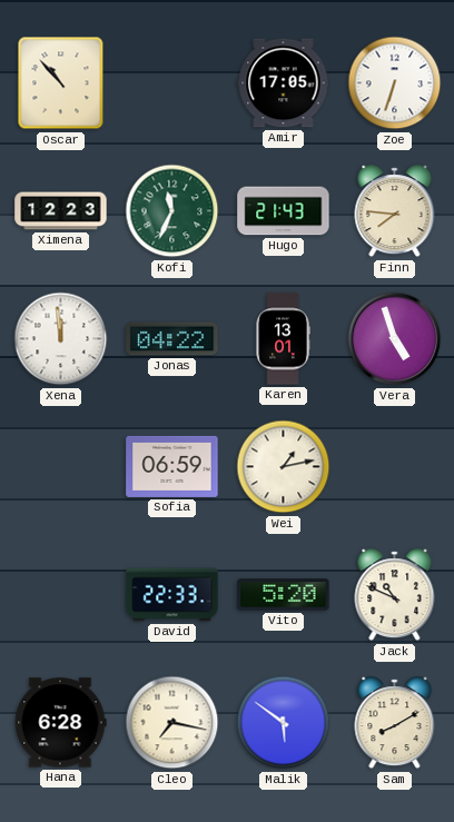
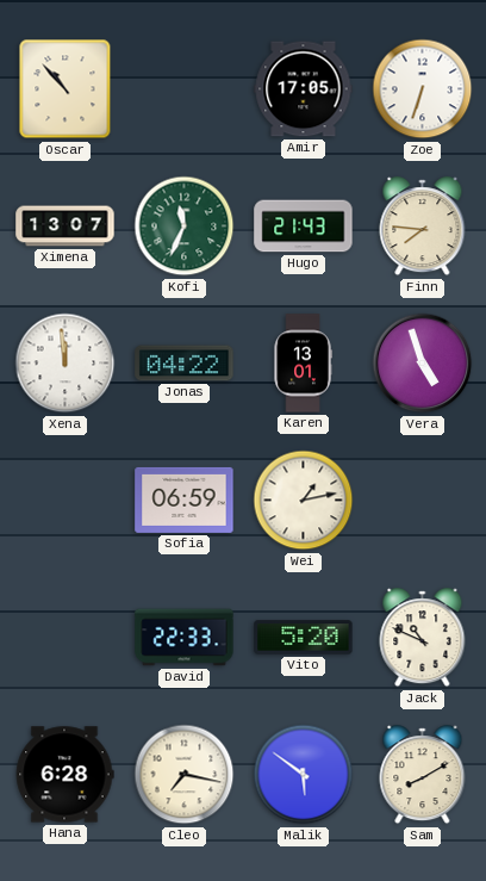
Ximena: 12:23 -> 13:07 (66, 227)
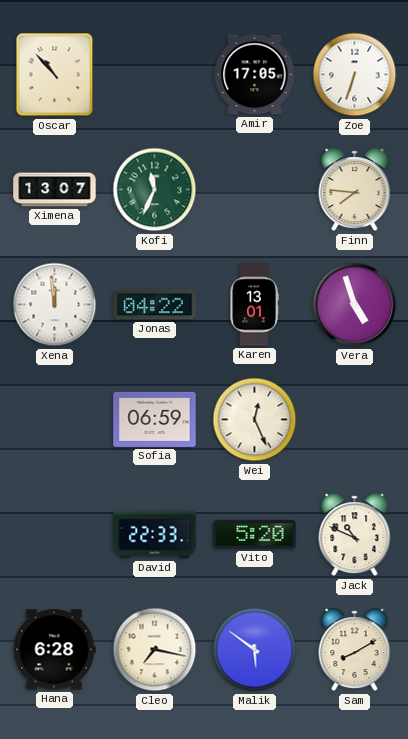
Hugo: 21:43 -> none (304, 227)
Wei: 1:13 -> 12:26 (255, 420)
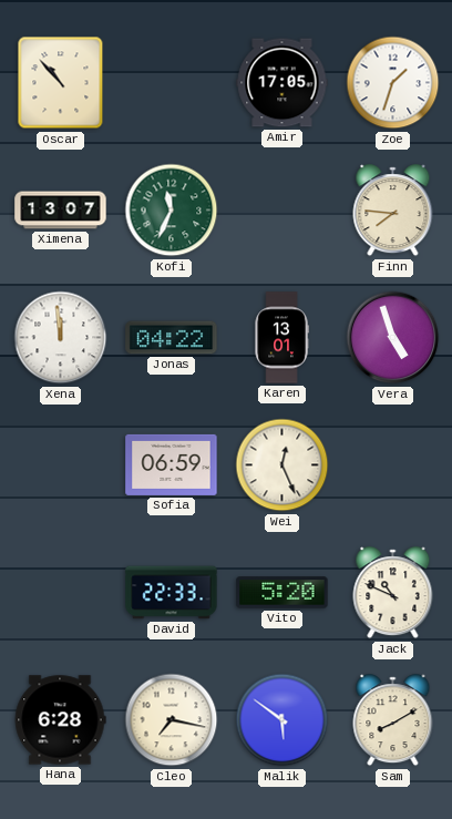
Zoe: 6:33 -> 1:33 (393, 83)
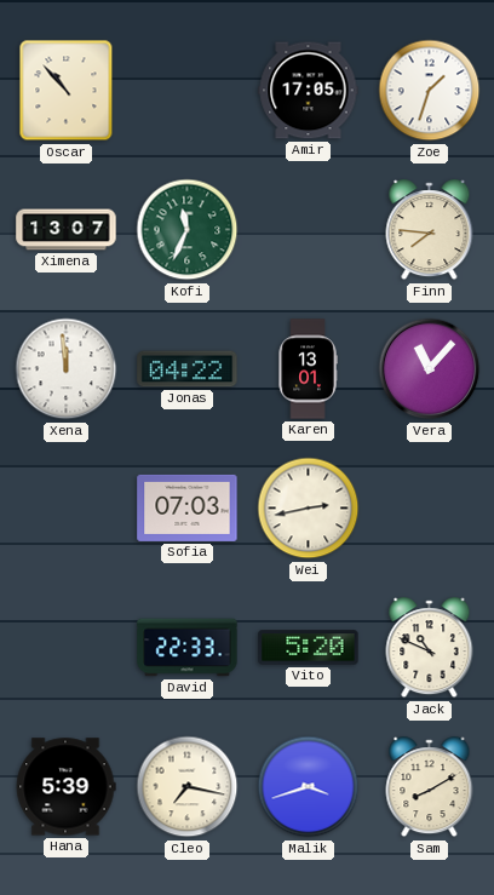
Vera: 4:57 -> 11:07 (430, 369)
Sofia: 06:59 -> 07:03 (188, 507)
Wei: 12:26 -> 2:43 (309, 509)
Hana: 6:28 -> 5:39 (65, 787)
Malik: 5:51 -> 3:42 (309, 787)
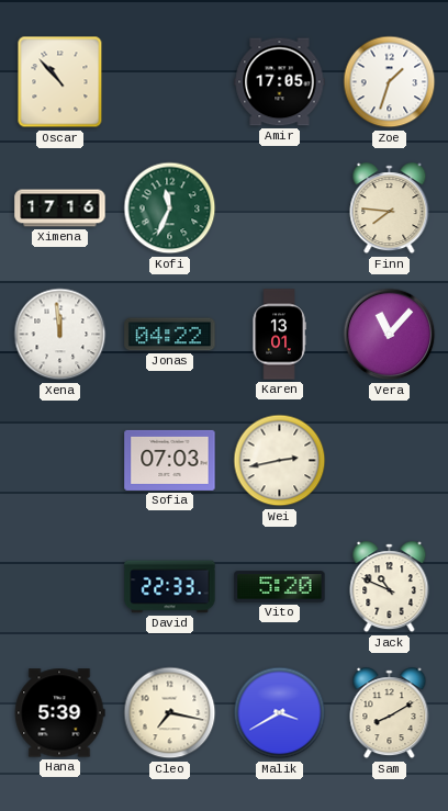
Ximena: 13:07 -> 17:16 (60, 209)
Malik: 3:42 -> 3:40 (280, 713)
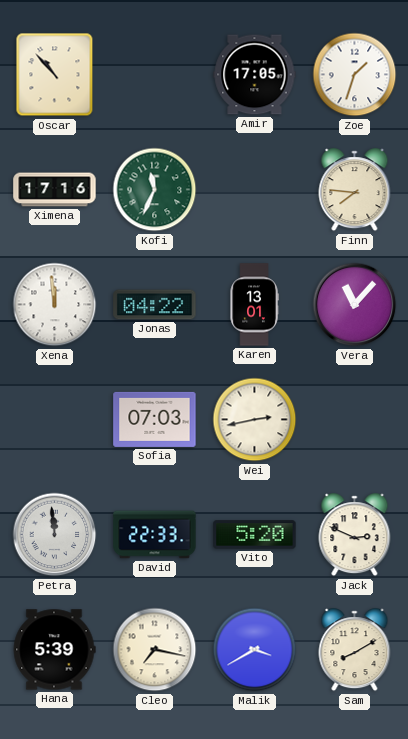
Petra: none -> 11:59 (55, 535)
Jack: 10:49 -> 2:49 (355, 535)
